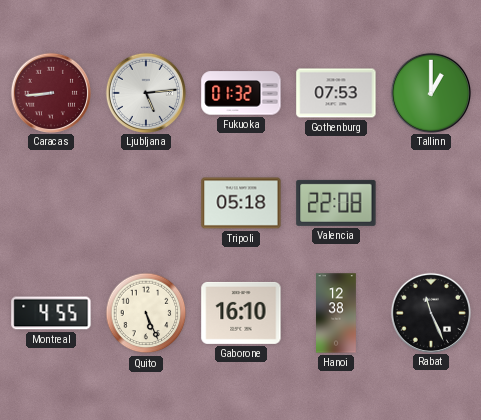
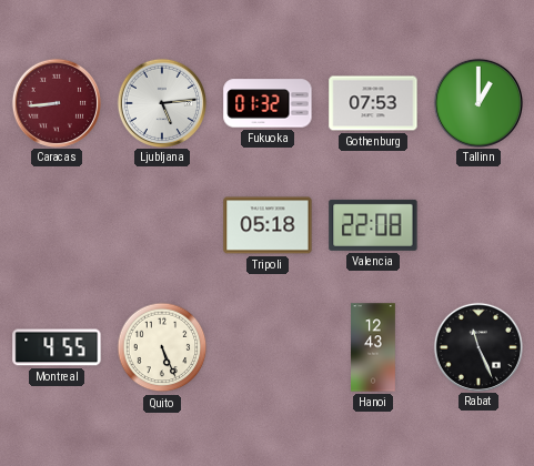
Gaborone: 16:10 -> none (241, 313)
Hanoi: 12:38 -> 12:43 (374, 347)
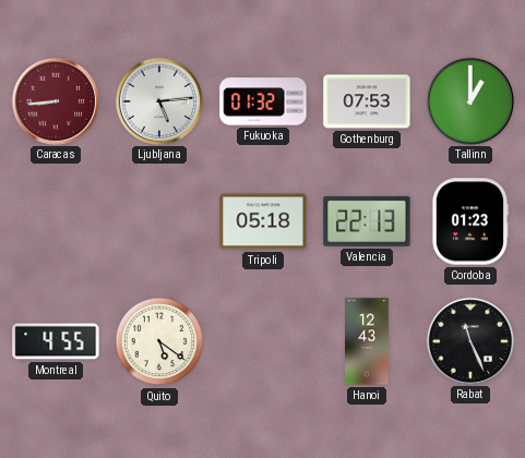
Valencia: 22:08 -> 22:13 (367, 221)
Cordoba: none -> 01:23 (469, 221)
Quito: 5:26 -> 5:21 (159, 341)
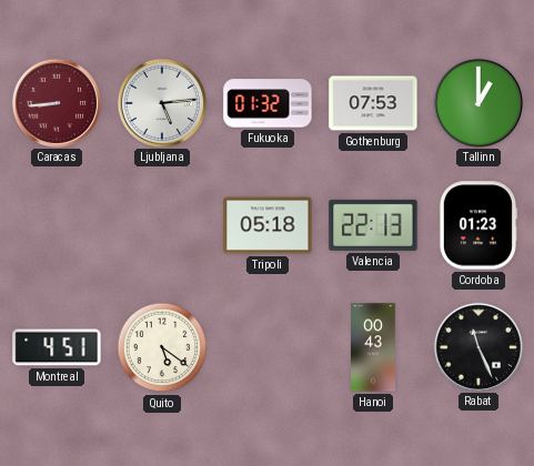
Montreal: 4:55 -> 4:51 (57, 347)
Hanoi: 12:43 -> 00:43 (374, 347)
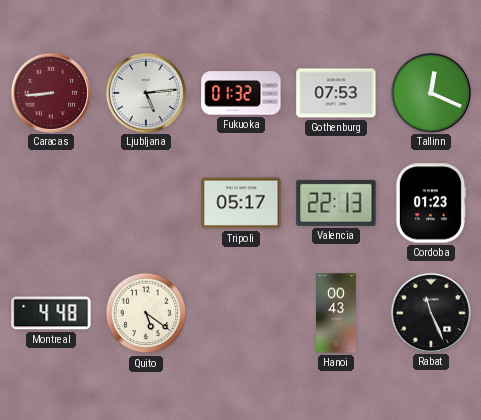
Tallinn: 1:00 -> 12:19 (430, 92)
Tripoli: 05:18 -> 05:17 (241, 203)
Montreal: 4:51 -> 4:48 (51, 313)
